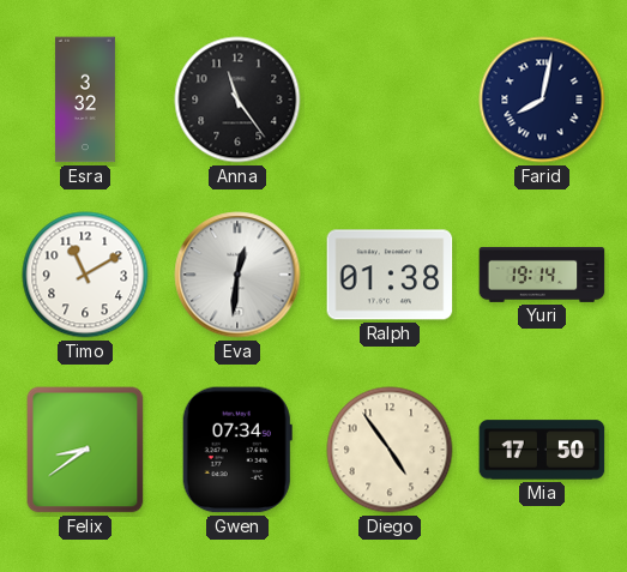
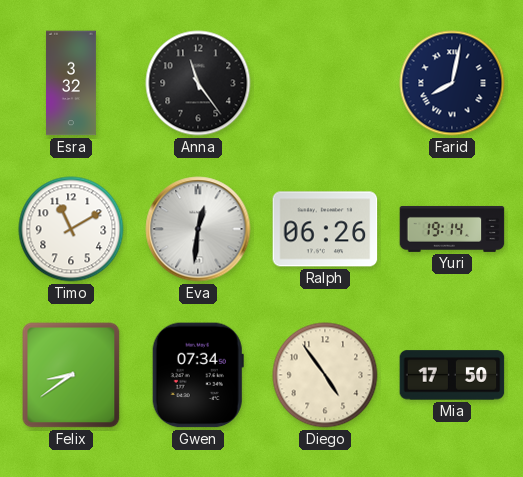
Ralph: 01:38 -> 06:26 (325, 229)
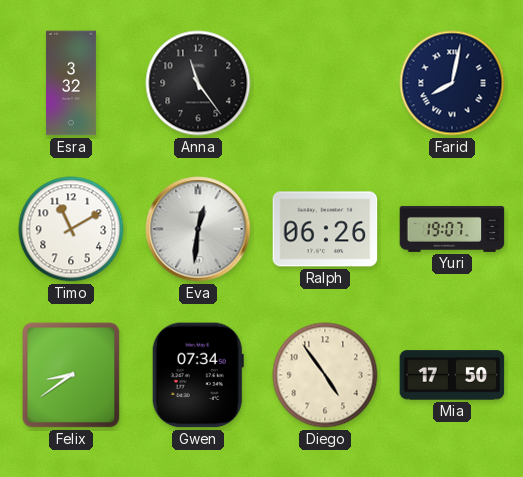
Yuri: 19:14 -> 19:07 (452, 229)
